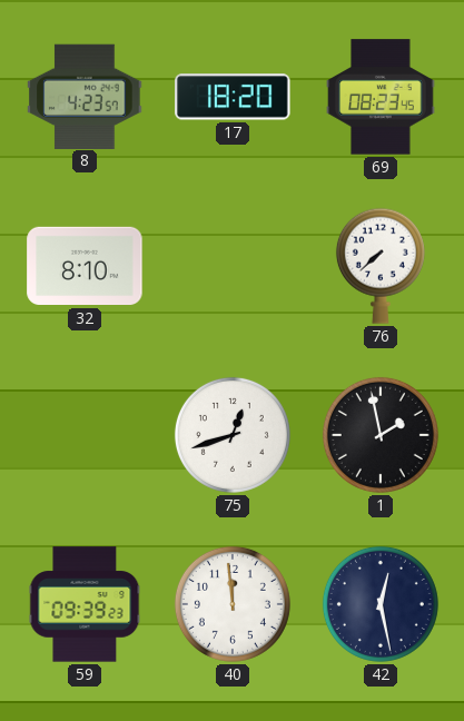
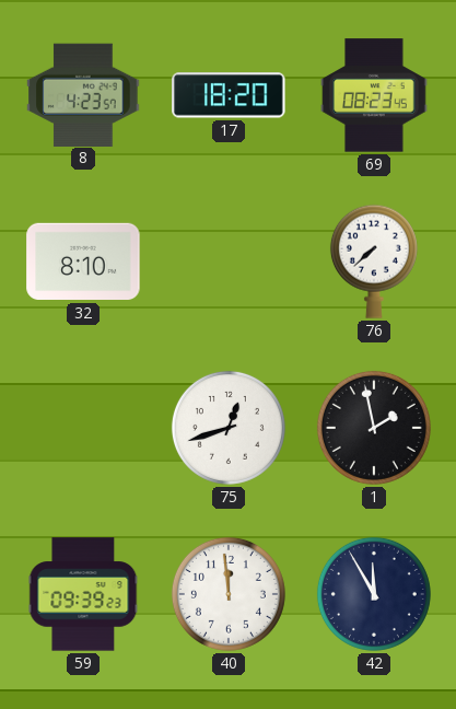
42: 12:28 -> 11:55 (374, 594)
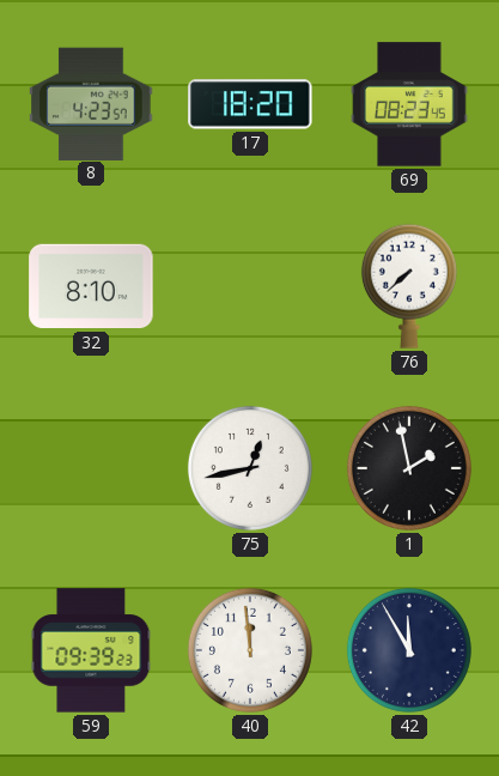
75: 12:42 -> 12:43 (250, 468)
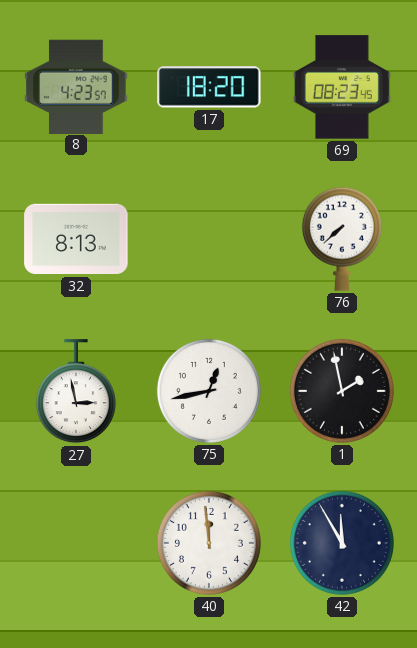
32: 8:10 -> 8:13 (76, 239)
27: none -> 2:58 (76, 392)
59: 09:39 -> none (91, 650)
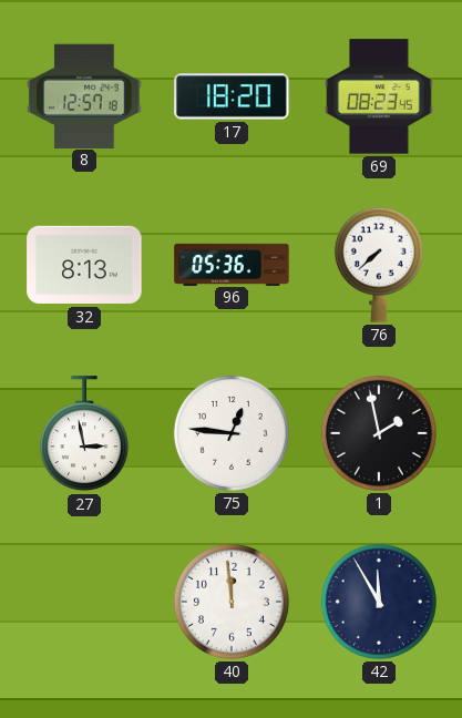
8: 4:23 -> 12:57 (84, 95)
96: none -> 05:36 (232, 264)
75: 12:43 -> 12:46 (232, 433)
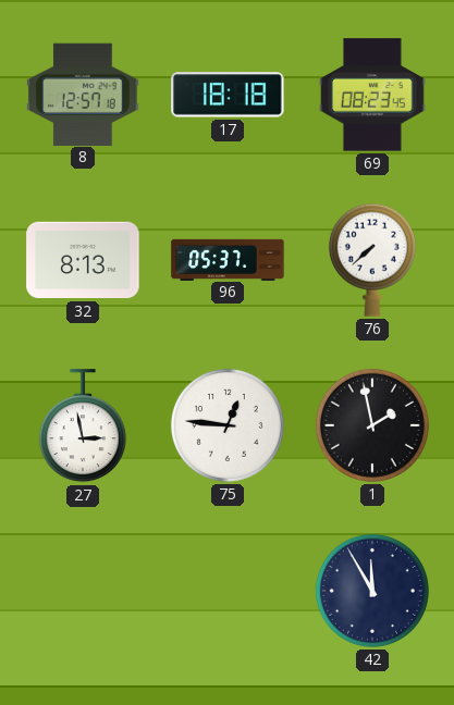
17: 18:20 -> 18:18 (228, 95)
96: 05:36 -> 05:37 (228, 259)
40: 11:59 -> none (232, 602)
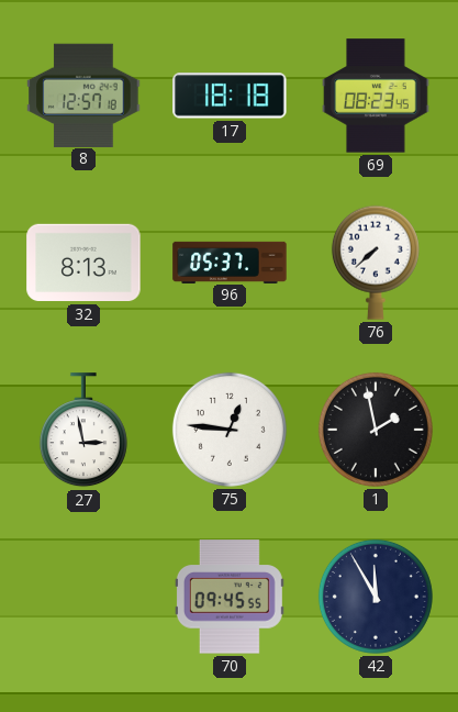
70: none -> 09:45 (230, 597)
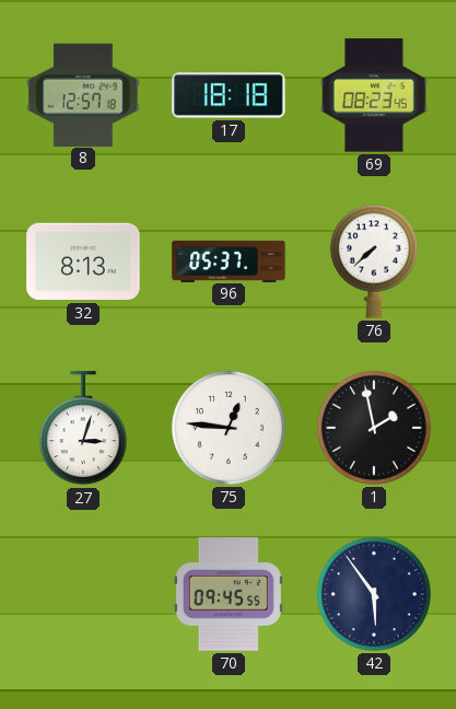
27: 2:58 -> 3:03 (83, 429)
42: 11:55 -> 5:54 (374, 594)
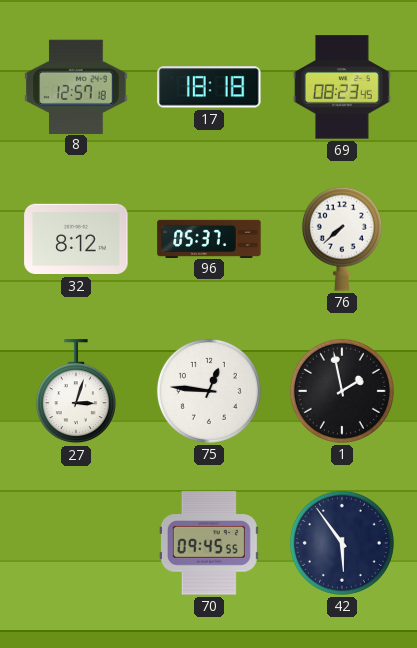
32: 8:13 -> 8:12 (76, 239)
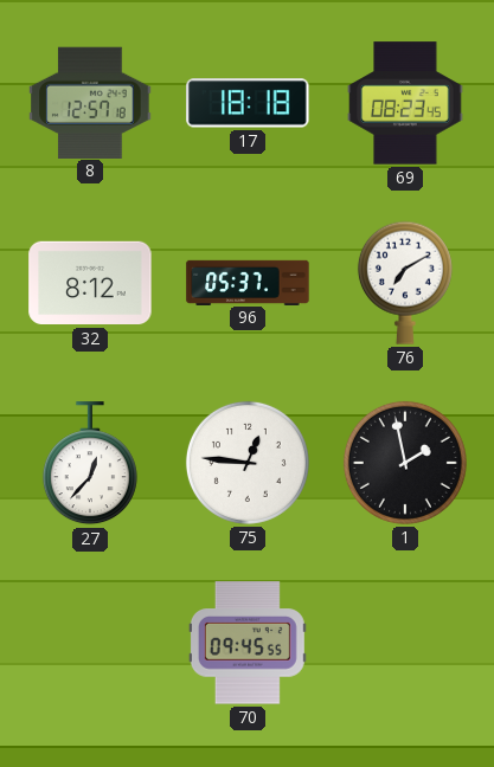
76: 7:38 -> 7:10 (405, 283)
27: 3:03 -> 12:37 (90, 464)
42: 5:54 -> none (342, 543)
